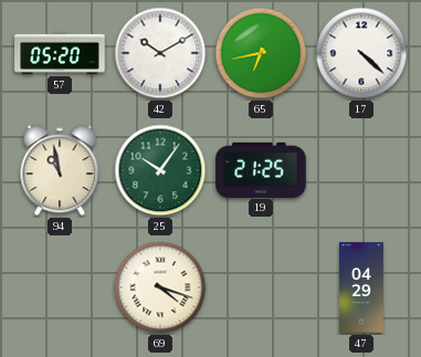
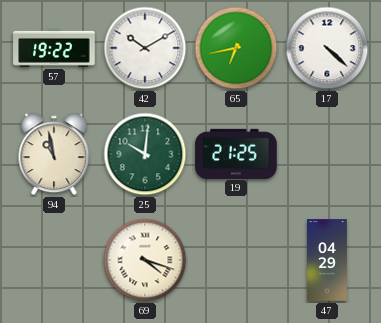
57: 05:20 -> 19:22 (54, 48)
25: 10:06 -> 10:01 (145, 154)
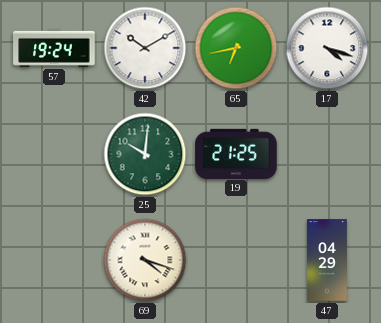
57: 19:22 -> 19:24 (54, 48)
17: 4:22 -> 4:18 (327, 48)
94: 10:58 -> none (54, 154)
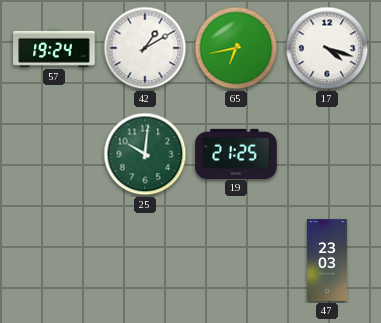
42: 10:10 -> 1:10 (145, 48)
69: 4:18 -> none (145, 260)
47: 04:29 -> 23:03 (327, 260)
